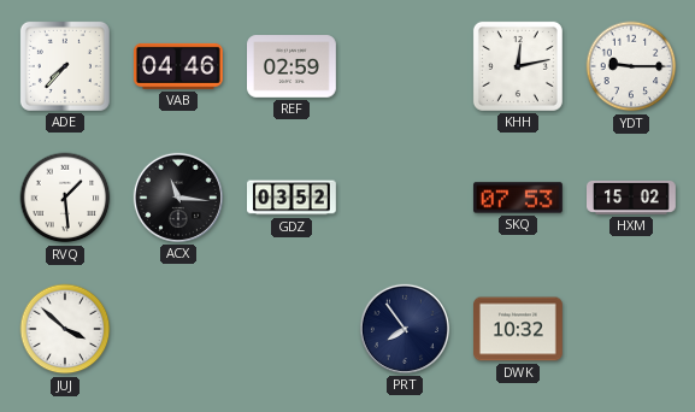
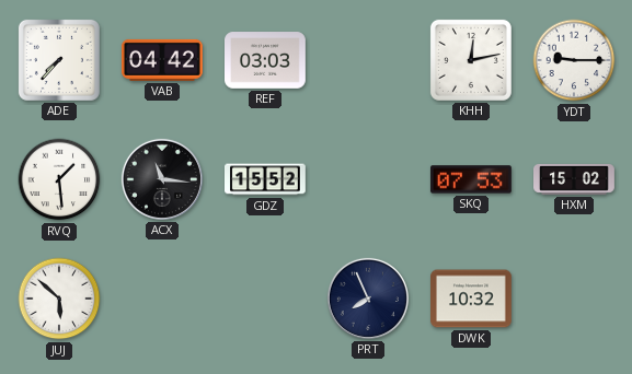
VAB: 04:46 -> 04:42 (162, 60)
REF: 02:59 -> 03:03 (266, 60)
GDZ: 03:52 -> 15:52 (266, 179)
JUJ: 3:52 -> 5:52 (59, 299)
PRT: 7:54 -> 7:56 (368, 299)
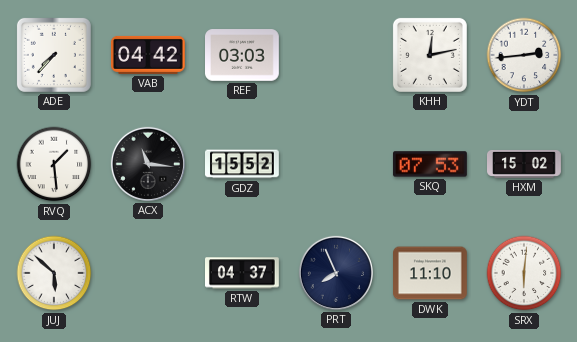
YDT: 9:15 -> 2:44 (524, 55)
RTW: none -> 04:37 (243, 273)
DWK: 10:32 -> 11:10 (431, 273)
SRX: none -> 6:01 (524, 273)
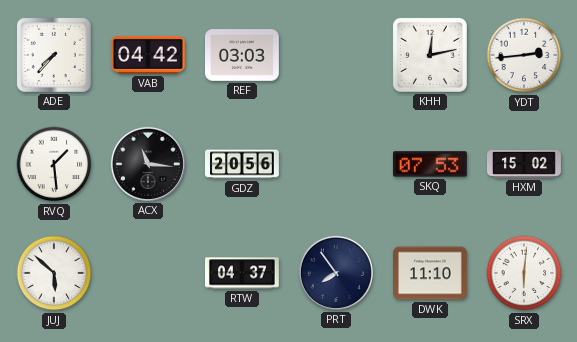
GDZ: 15:52 -> 20:56 (243, 164)
PRT: 7:56 -> 7:54 (336, 273)
